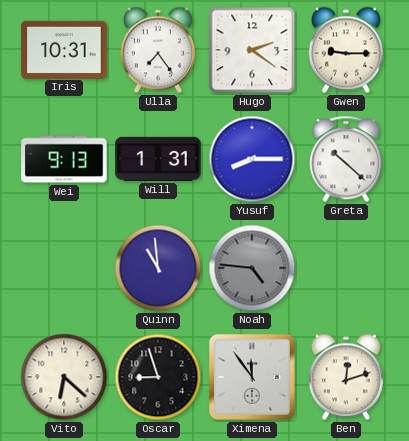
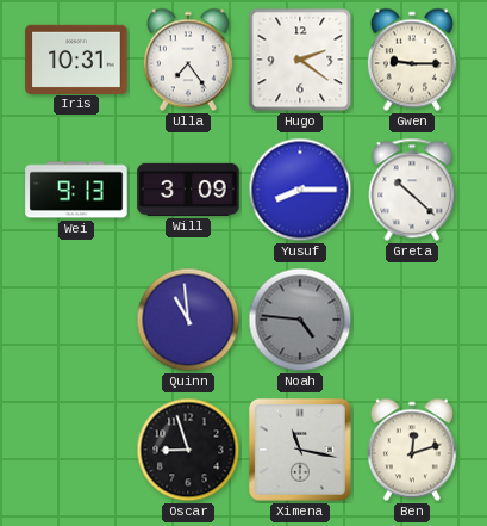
Will: 1:31 -> 3:09 (188, 190)
Vito: 6:22 -> none (64, 377)
Ximena: 11:54 -> 11:17 (300, 450)
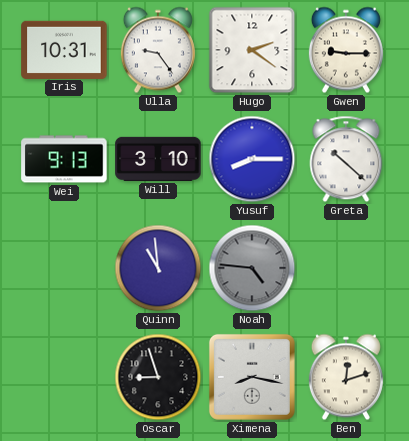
Ulla: 7:24 -> 9:24 (158, 50)
Will: 3:09 -> 3:10 (158, 159)
Ximena: 11:17 -> 8:17 (252, 377)
